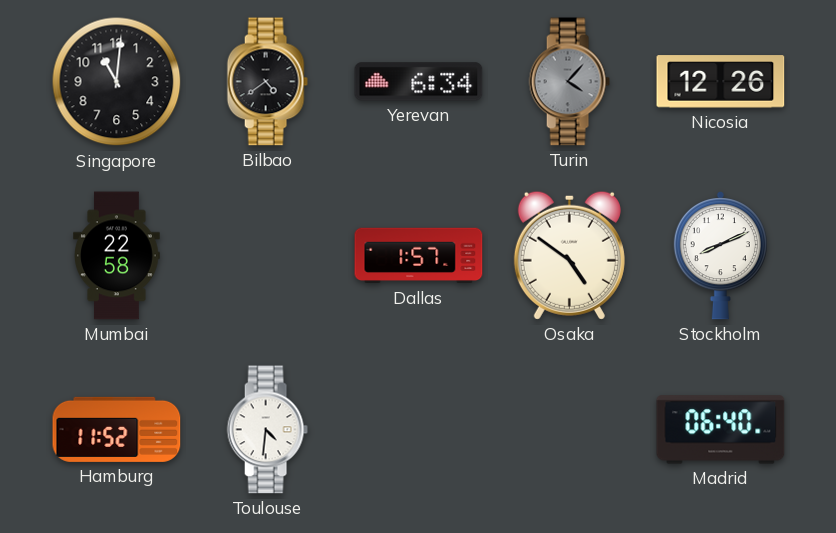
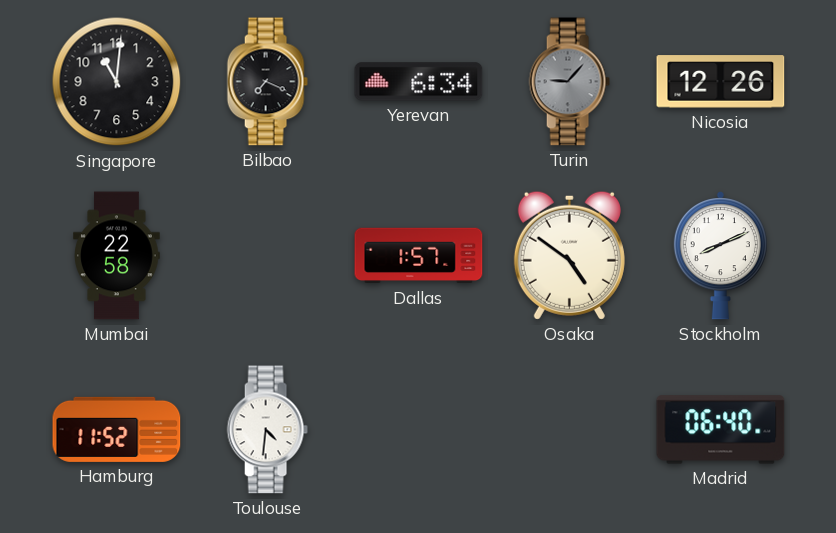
Bilbao: 4:39 -> 7:19 (267, 82)
Turin: 4:07 -> 9:07 (569, 82)
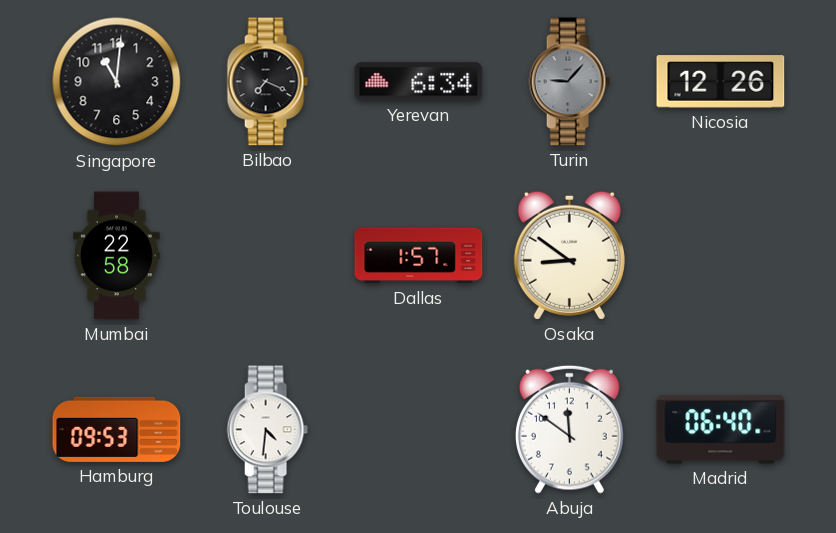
Osaka: 4:51 -> 8:51 (569, 255)
Stockholm: 8:11 -> none (720, 256)
Hamburg: 11:52 -> 09:53 (117, 429)
Abuja: none -> 11:51 (569, 429)
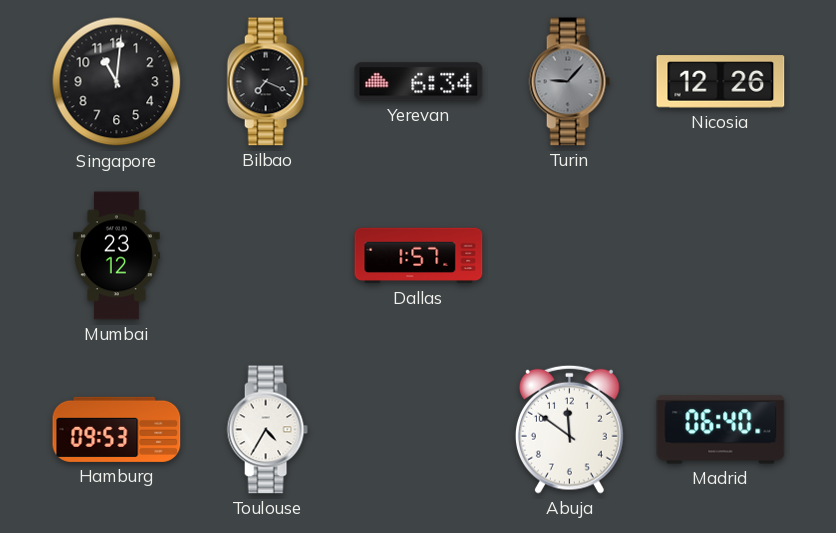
Mumbai: 22:58 -> 23:12 (117, 256)
Osaka: 8:51 -> none (569, 255)
Toulouse: 4:31 -> 4:35 (267, 430)
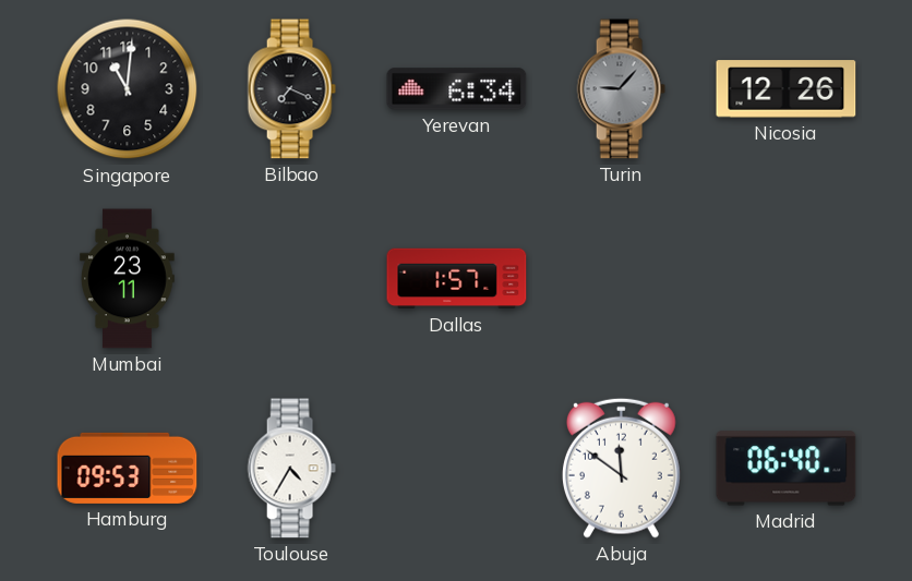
Mumbai: 23:12 -> 23:11 (128, 279)
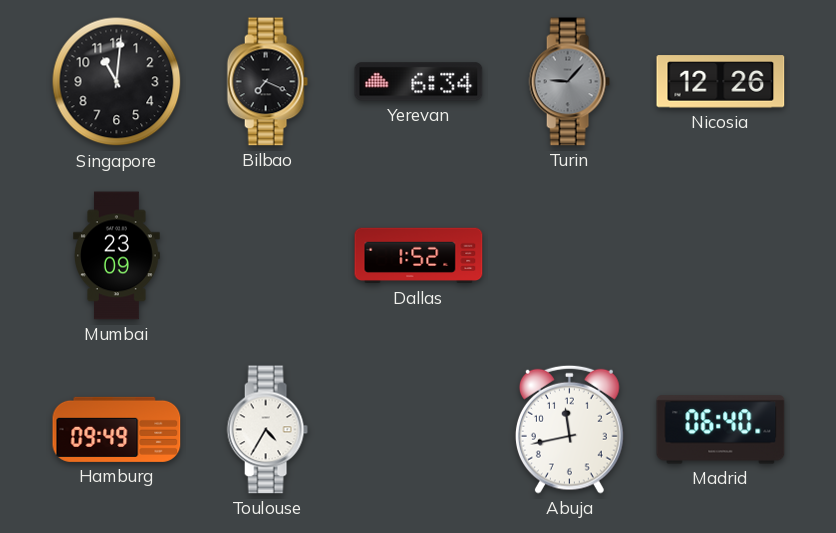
Mumbai: 23:11 -> 23:09 (117, 256)
Dallas: 1:57 -> 1:52 (419, 256)
Hamburg: 09:53 -> 09:49 (117, 429)
Abuja: 11:51 -> 11:43 (569, 429)
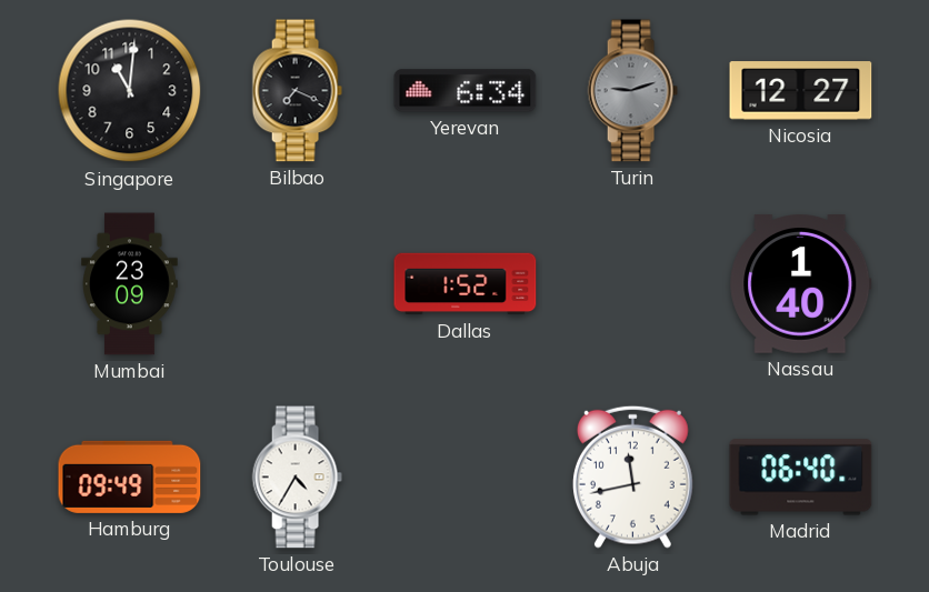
Turin: 9:07 -> 9:12 (632, 91)
Nicosia: 12:26 -> 12:27 (801, 91)
Nassau: none -> 1:40 (801, 284)
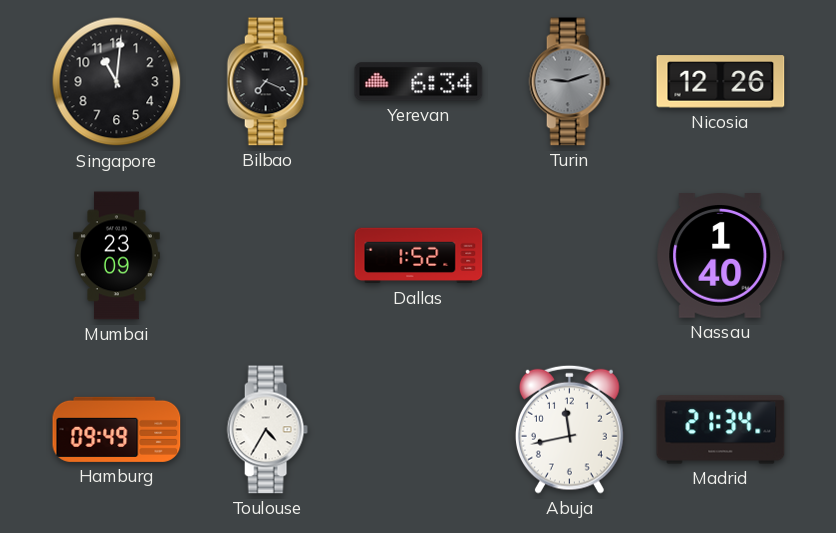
Nicosia: 12:27 -> 12:26 (721, 82)
Madrid: 06:40 -> 21:34 (721, 430)
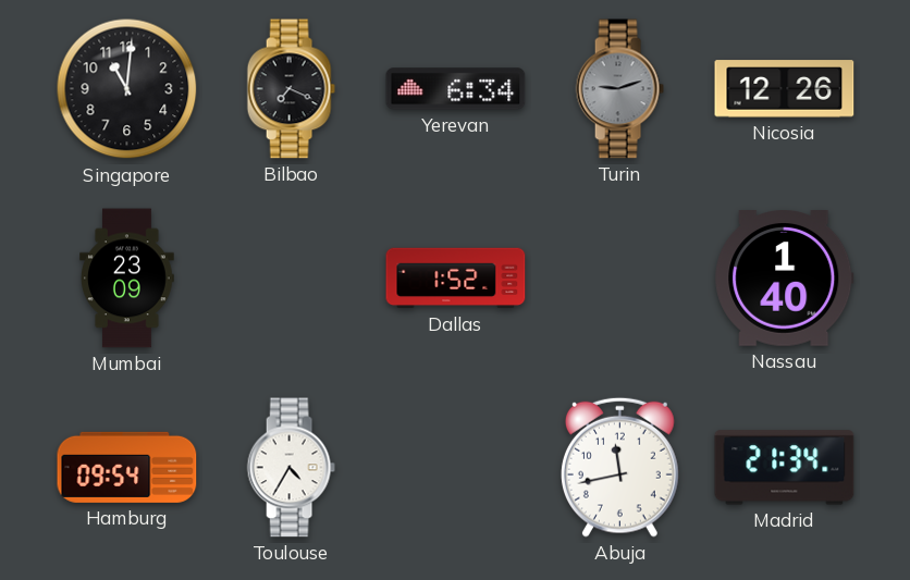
Hamburg: 09:49 -> 09:54 (127, 467)
